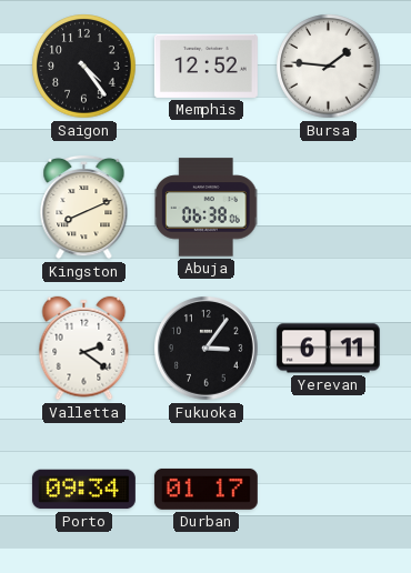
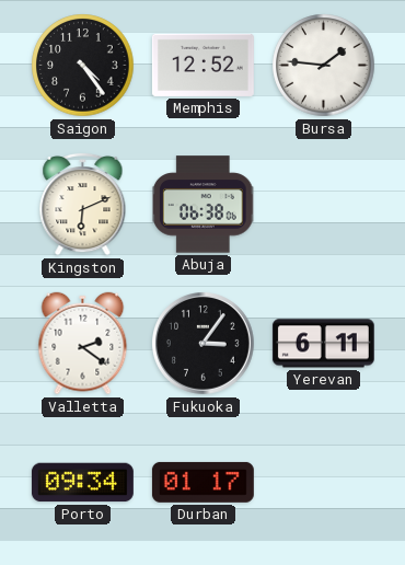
Kingston: 8:11 -> 6:11 (83, 204)
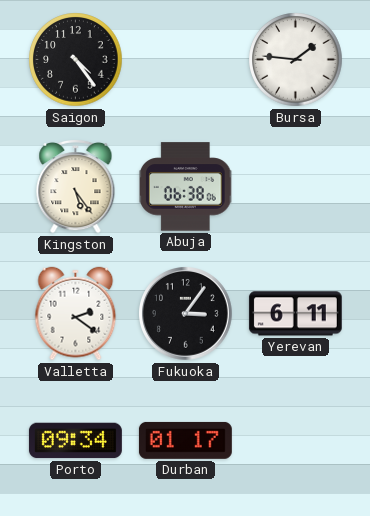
Memphis: 12:52 -> none (202, 65)
Kingston: 6:11 -> 5:24 (76, 186)
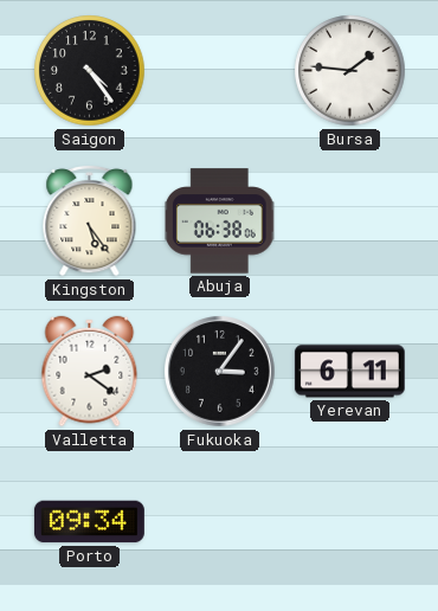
Durban: 01:17 -> none (185, 440)
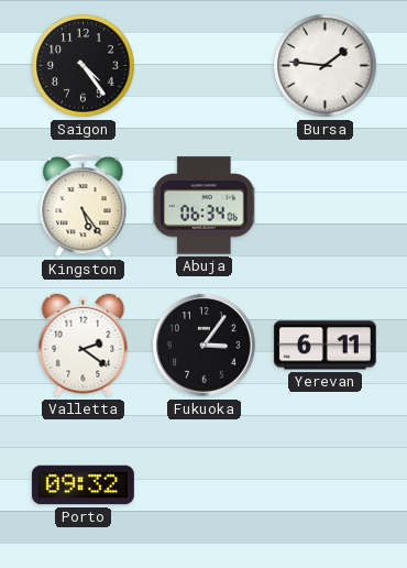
Abuja: 06:38 -> 06:34 (204, 206)
Porto: 09:34 -> 09:32 (82, 485)
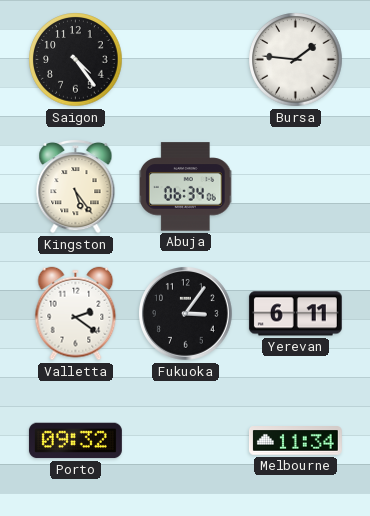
Melbourne: none -> 11:34 (295, 441)
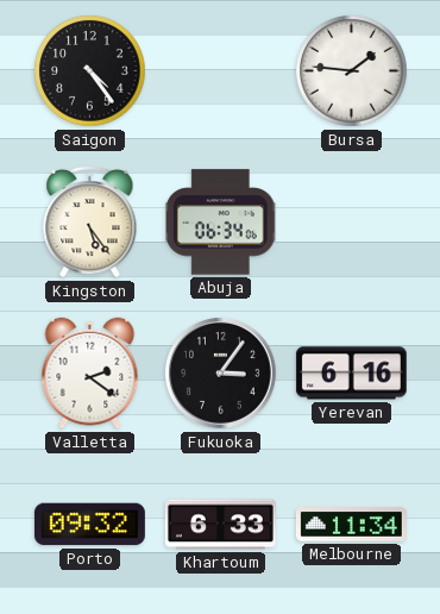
Yerevan: 6:11 -> 6:16 (351, 374)
Khartoum: none -> 6:33 (220, 525)
